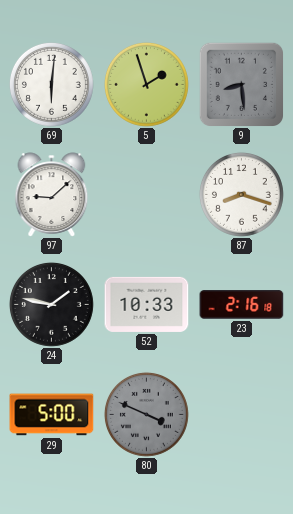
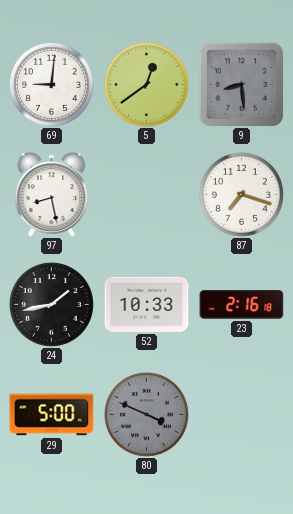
69: 6:01 -> 9:01 (51, 84)
5: 1:57 -> 12:39 (146, 84)
97: 9:08 -> 8:28 (52, 195)
87: 8:18 -> 7:18 (241, 194)
24: 1:47 -> 1:43 (51, 304)
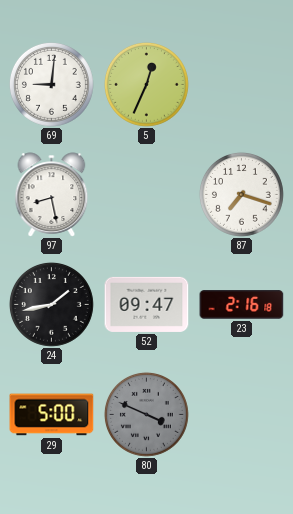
5: 12:39 -> 12:34 (146, 84)
9: 8:29 -> none (241, 84)
52: 10:33 -> 09:47 (147, 304)
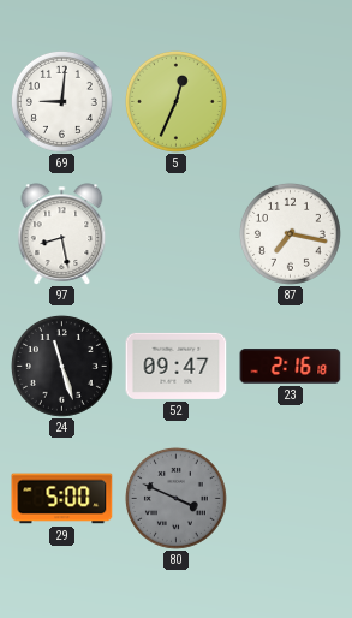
87: 7:18 -> 7:17 (290, 233)
24: 1:43 -> 11:27 (61, 366)
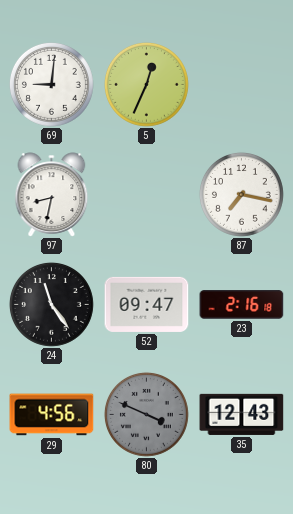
97: 8:28 -> 8:32 (52, 195)
24: 11:27 -> 11:24 (51, 304)
29: 5:00 -> 4:56 (52, 415)
35: none -> 12:43 (242, 414)
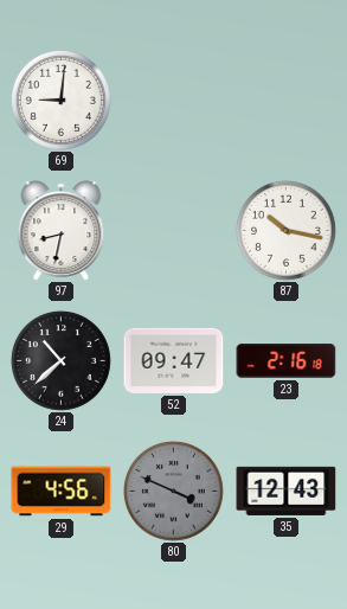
5: 12:34 -> none (146, 84)
87: 7:17 -> 10:17 (285, 230)
24: 11:24 -> 10:38 (60, 360)
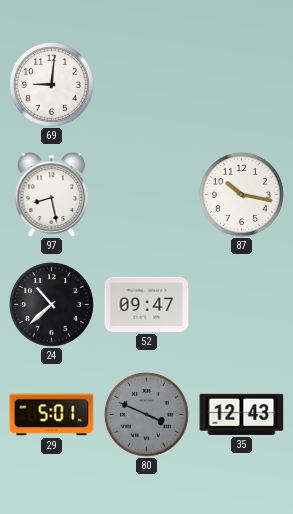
97: 8:32 -> 8:28 (52, 195)
23: 2:16 -> none (287, 361)
29: 4:56 -> 5:01 (52, 415)
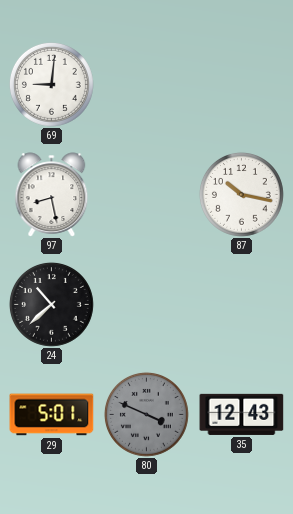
52: 09:47 -> none (147, 304)
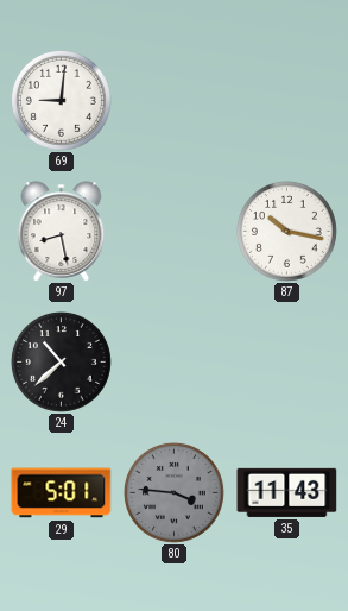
80: 3:49 -> 3:46 (173, 492)
35: 12:43 -> 11:43 (287, 492)
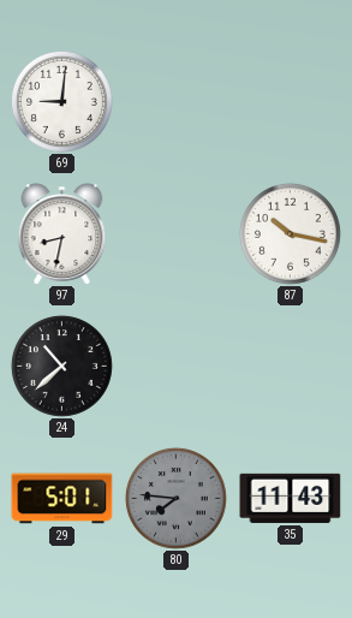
97: 8:28 -> 8:32 (62, 234)
80: 3:46 -> 7:46 (175, 498)
